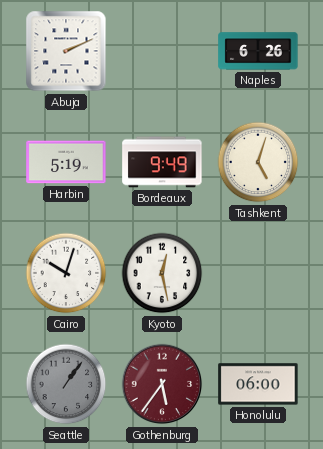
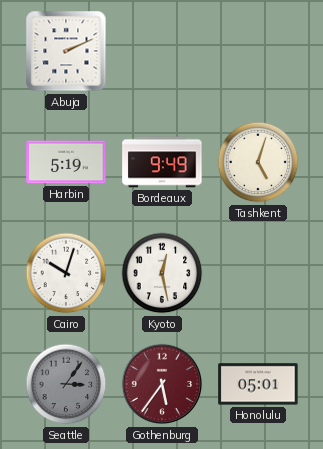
Naples: 6:26 -> none (258, 51)
Seattle: 1:06 -> 3:06 (66, 384)
Honolulu: 06:00 -> 05:01 (258, 384)
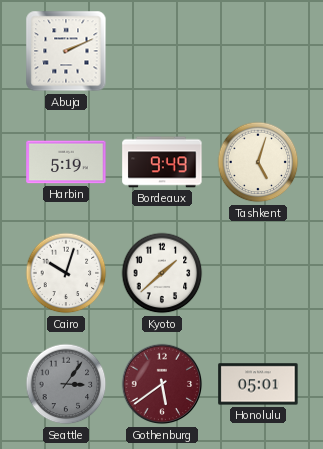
Kyoto: 12:28 -> 1:38 (162, 273)
Gothenburg: 5:36 -> 5:39 (162, 384)
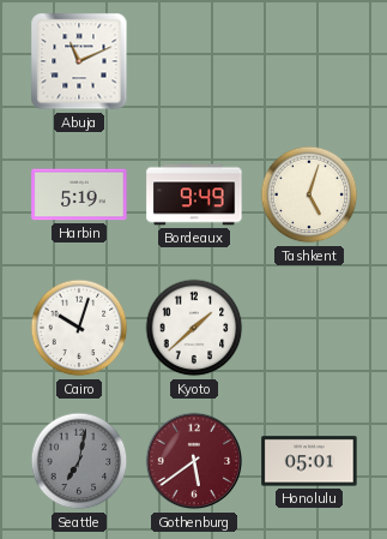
Abuja: 2:11 -> 11:11 (79, 61)
Seattle: 3:06 -> 7:02 (79, 461)
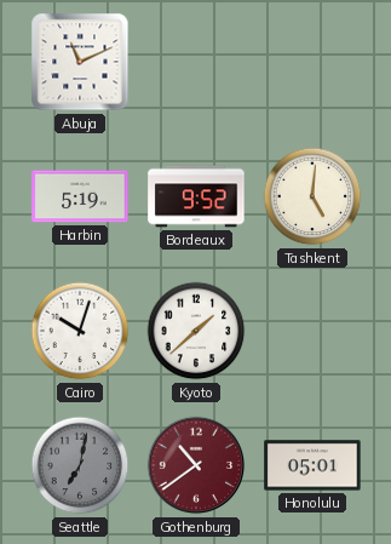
Bordeaux: 9:49 -> 9:52 (196, 196)
Tashkent: 5:03 -> 5:01 (312, 196)
Gothenburg: 5:39 -> 10:39 (196, 465)
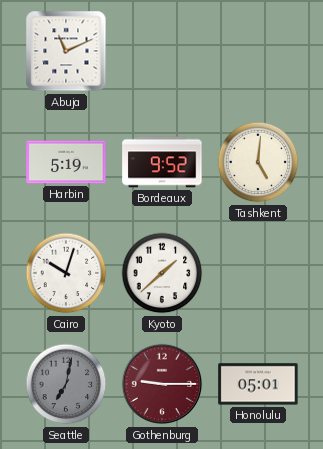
Gothenburg: 10:39 -> 9:15 (162, 384)
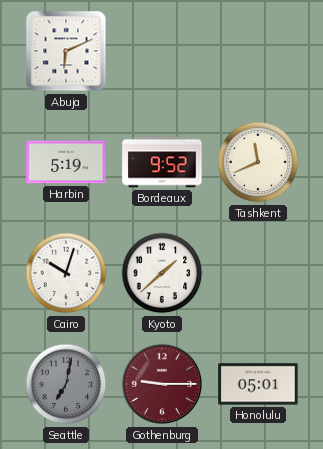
Abuja: 11:11 -> 6:11 (66, 51)
Tashkent: 5:01 -> 11:41 (258, 162)
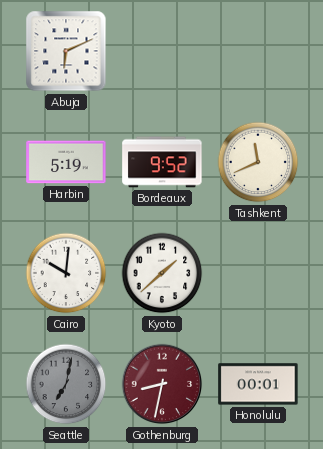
Cairo: 10:03 -> 10:01 (66, 273)
Gothenburg: 9:15 -> 8:32 (162, 384)
Honolulu: 05:01 -> 00:01 (258, 384)
